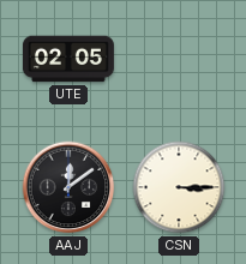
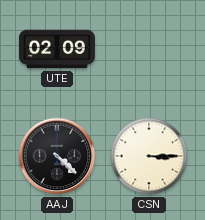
UTE: 02:05 -> 02:09 (57, 49)
AAJ: 12:09 -> 4:22 (57, 156)
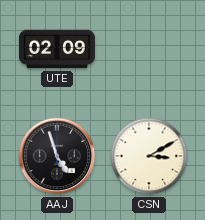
AAJ: 4:22 -> 4:57 (57, 156)
CSN: 3:15 -> 3:10 (149, 156)
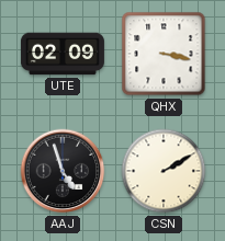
QHX: none -> 3:17 (164, 54)
CSN: 3:10 -> 2:10 (164, 171)
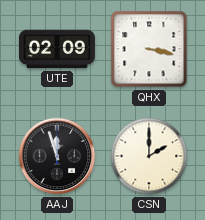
AAJ: 4:57 -> 11:57 (57, 156)
CSN: 2:10 -> 2:00 (149, 156)
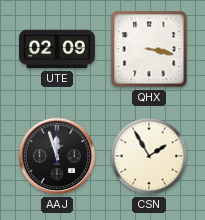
CSN: 2:00 -> 1:55 (149, 156)
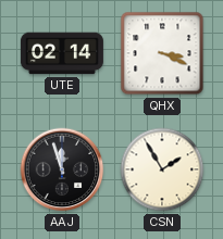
UTE: 02:09 -> 02:14 (62, 53)
QHX: 3:17 -> 3:19 (162, 53)
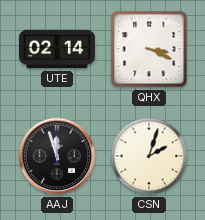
CSN: 1:55 -> 2:03 (149, 156)
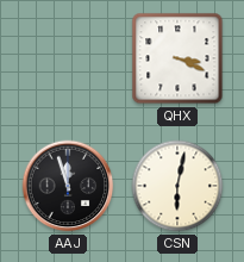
UTE: 02:14 -> none (57, 49)
CSN: 2:03 -> 6:02 (177, 186)
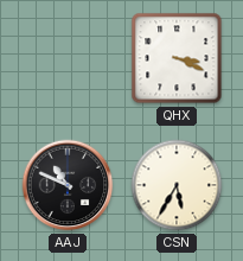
AAJ: 11:57 -> 10:49 (68, 185)
CSN: 6:02 -> 5:35 (177, 185)
